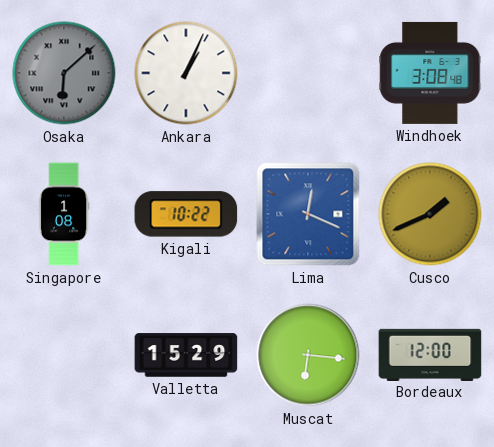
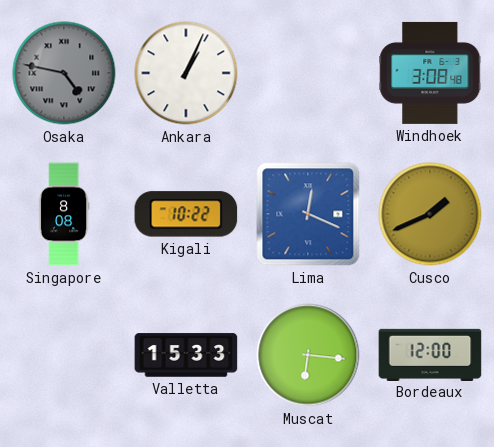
Osaka: 6:08 -> 4:47 (64, 73)
Singapore: 1:08 -> 8:08 (64, 214)
Valletta: 15:29 -> 15:33 (186, 355)
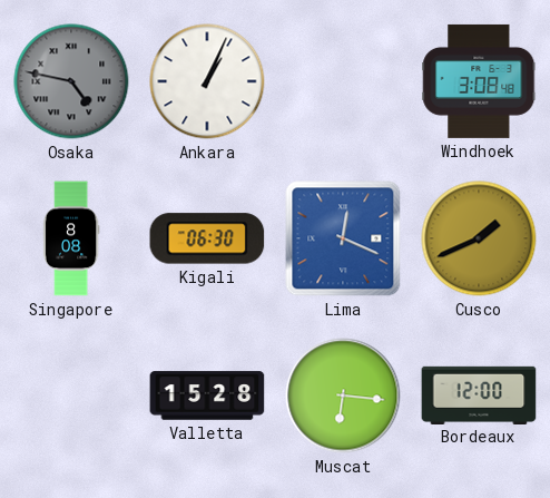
Kigali: 10:22 -> 06:30 (207, 238)
Valletta: 15:33 -> 15:28 (207, 396)
